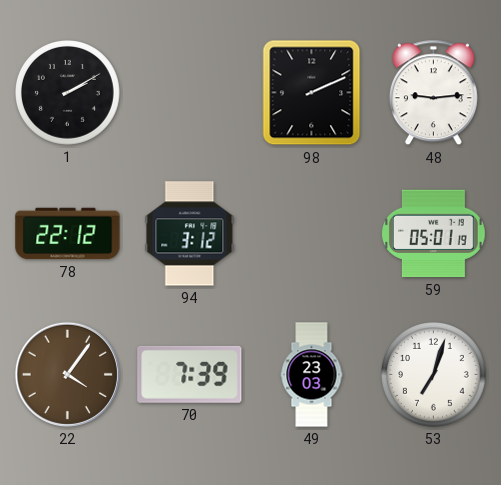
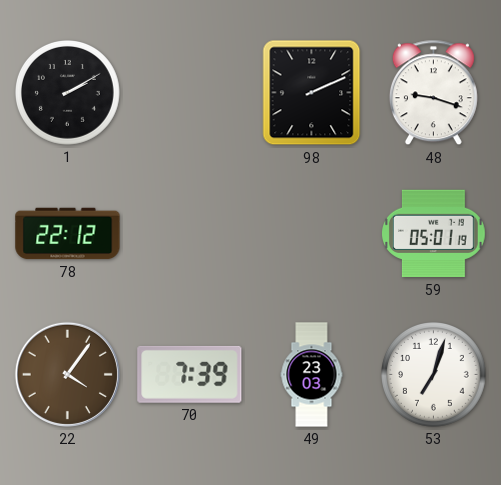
48: 9:14 -> 9:18 (433, 93)
94: 3:12 -> none (190, 234)
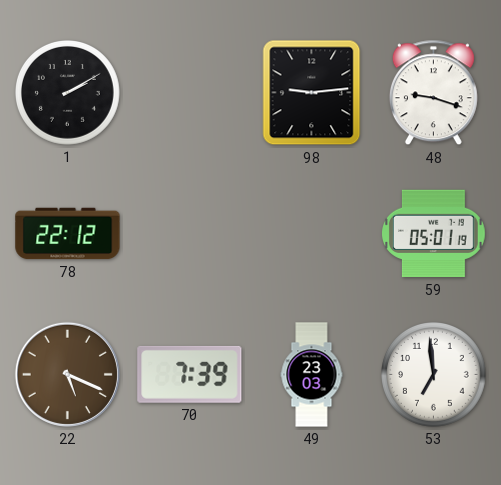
98: 2:11 -> 9:14 (312, 93)
22: 4:06 -> 5:19 (67, 374)
53: 7:03 -> 6:59 (434, 375)
